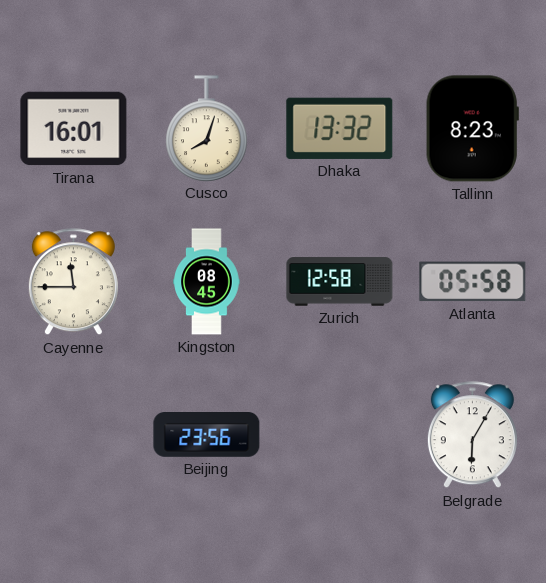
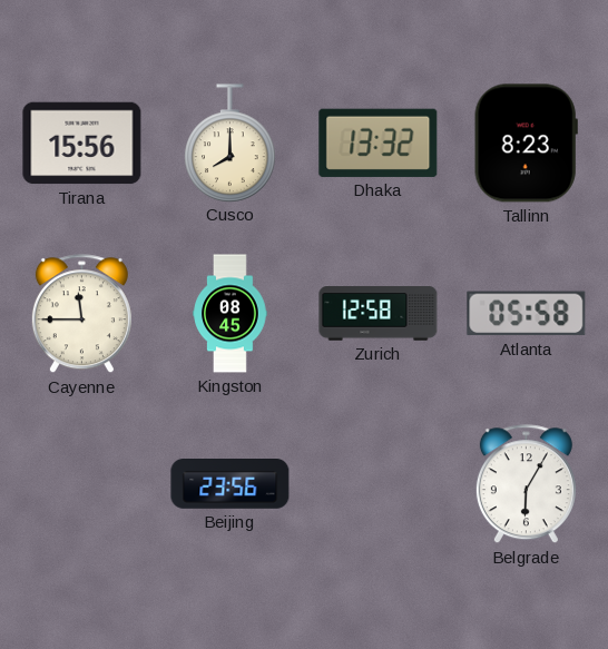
Tirana: 16:01 -> 15:56 (82, 144)
Cusco: 8:03 -> 8:00 (231, 142)
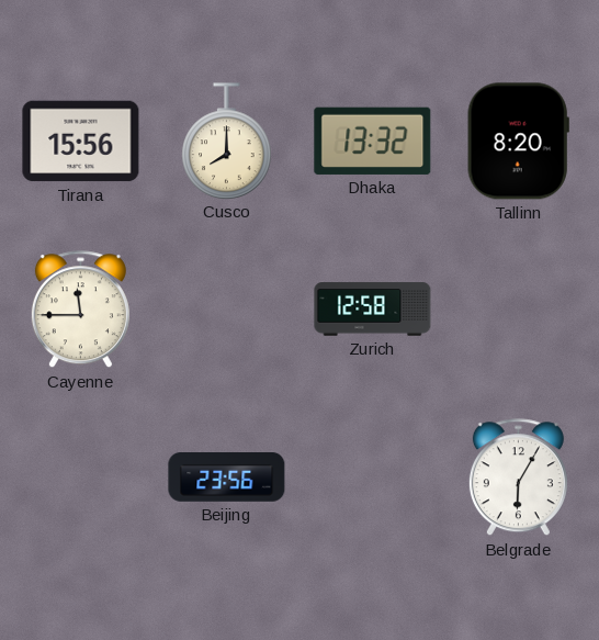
Tallinn: 8:23 -> 8:20 (518, 142)
Kingston: 08:45 -> none (231, 314)
Atlanta: 05:58 -> none (527, 314)
